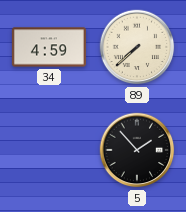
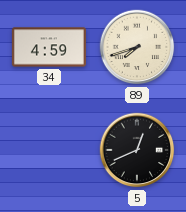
89: 7:38 -> 7:42 (137, 47)
5: 1:53 -> 12:41 (137, 150)
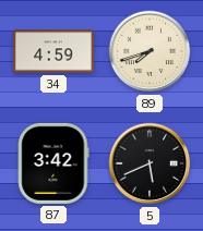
87: none -> 3:42 (53, 163)
5: 12:41 -> 5:41 (150, 163)
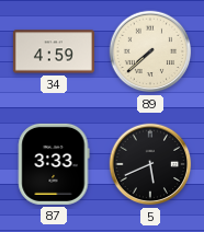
89: 7:42 -> 7:38 (150, 51)
87: 3:42 -> 3:33 (54, 164)
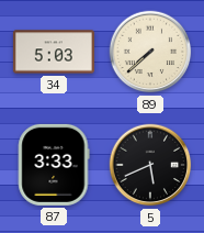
34: 4:59 -> 5:03 (54, 52)
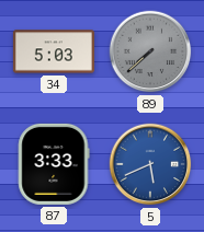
89 dial: cream -> grey (150, 51)
5 dial: black -> blue (150, 164)
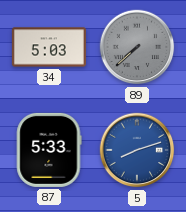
87: 3:33 -> 5:33 (49, 150)
5: 5:41 -> 8:12 (137, 150)
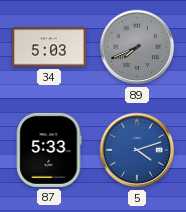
89: 7:38 -> 7:41 (137, 47)
5: 8:12 -> 4:12 (137, 150)
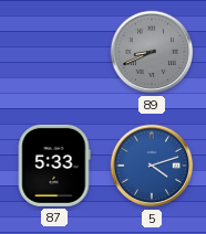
34: 5:03 -> none (49, 47)
89: 7:41 -> 8:41 (152, 52)
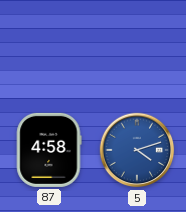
89: 8:41 -> none (152, 52)
87: 5:33 -> 4:58 (49, 150)
